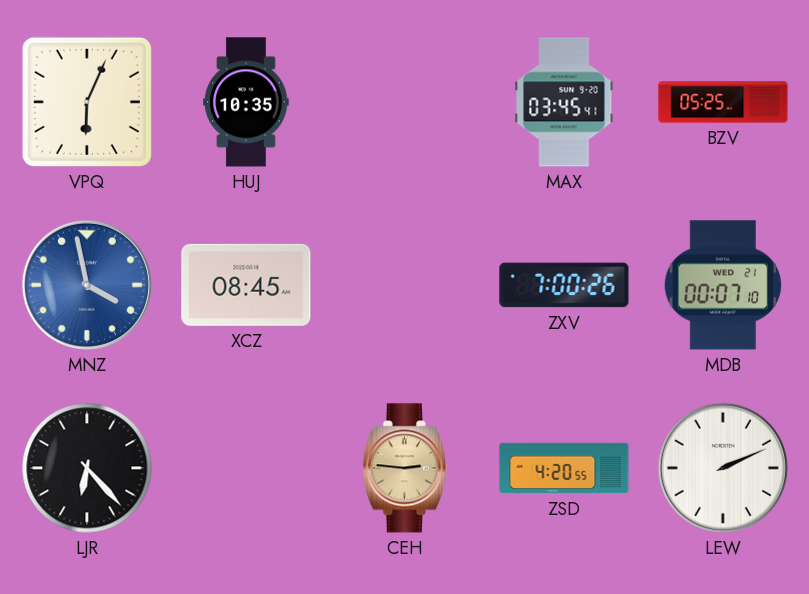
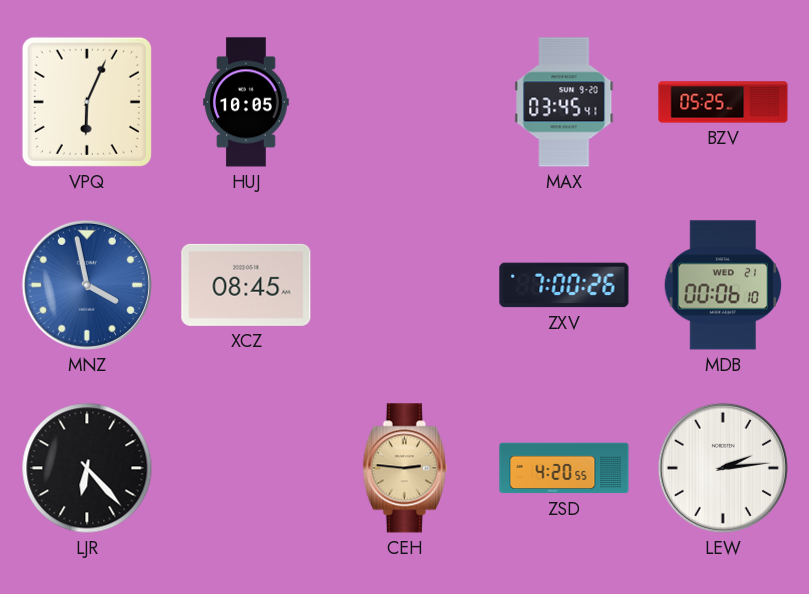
HUJ: 10:35 -> 10:05 (246, 102)
MDB: 00:07 -> 00:06 (723, 285)
LEW: 2:11 -> 2:14 (723, 468)
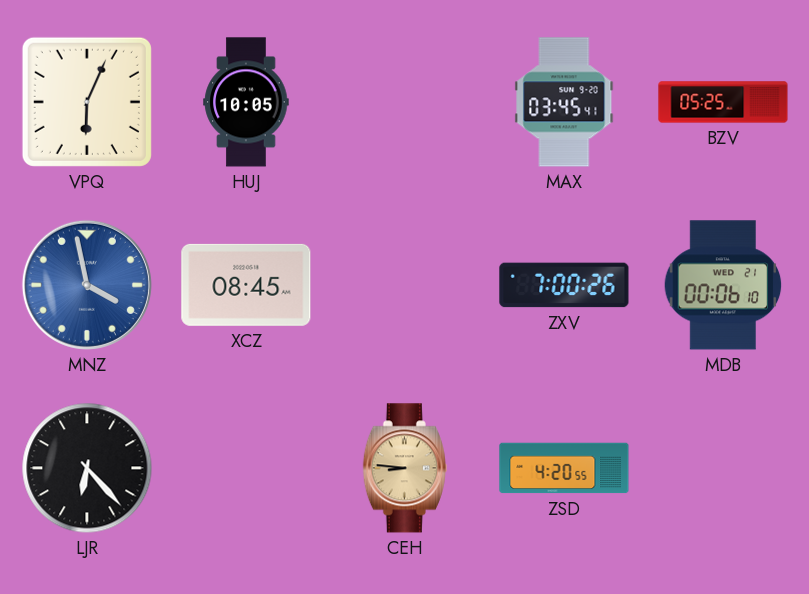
CEH: 2:46 -> 8:46 (405, 468)
LEW: 2:14 -> none (723, 468)
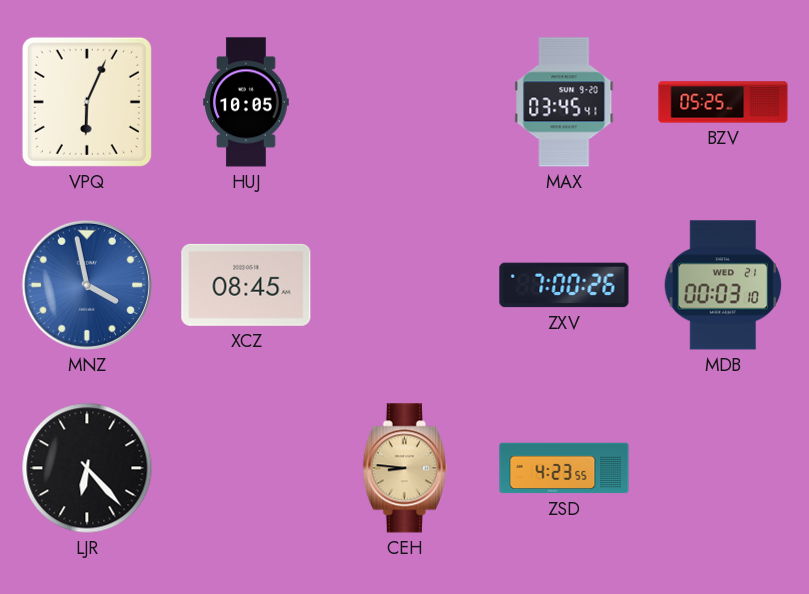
MDB: 00:06 -> 00:03 (723, 285)
ZSD: 4:20 -> 4:23 (564, 468)
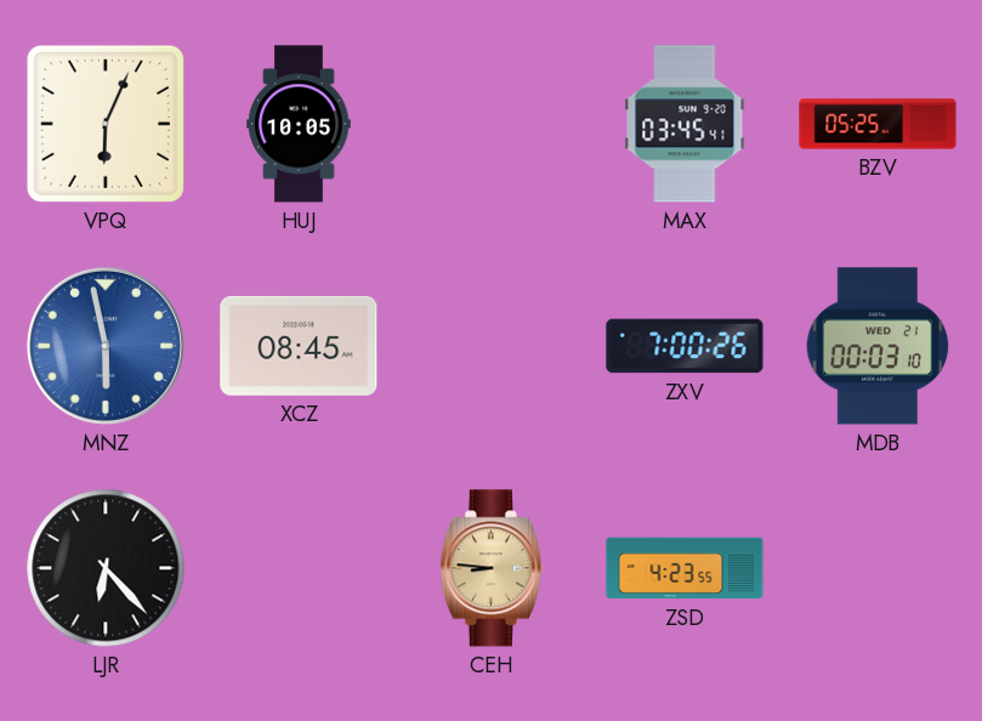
MNZ: 3:58 -> 5:58 (106, 346)
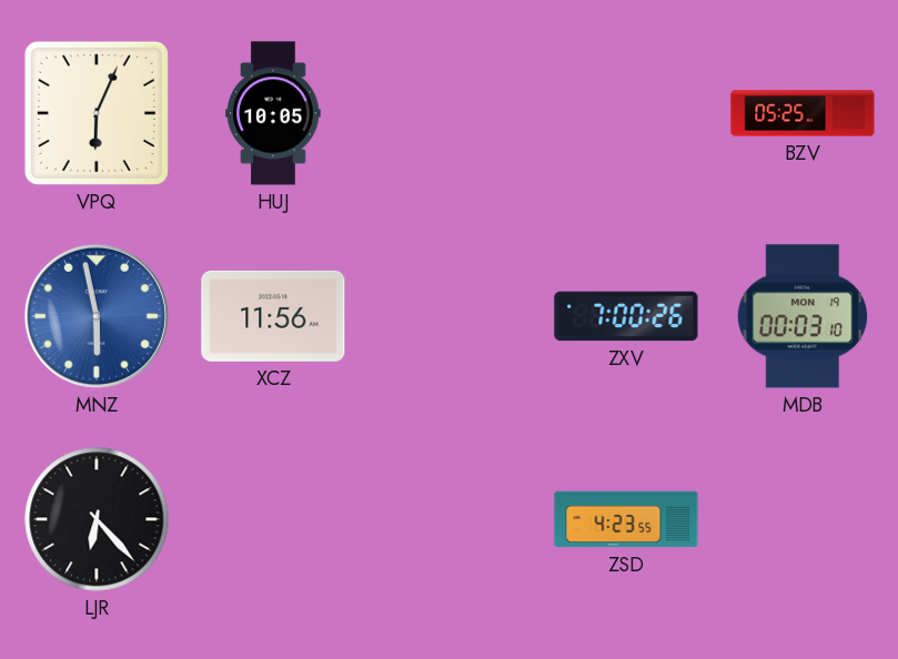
MAX: 03:45 -> none (685, 124)
XCZ: 08:45 -> 11:56 (273, 316)
MDB date: WED 21 -> MON 19 (803, 316)
CEH: 8:46 -> none (492, 568)
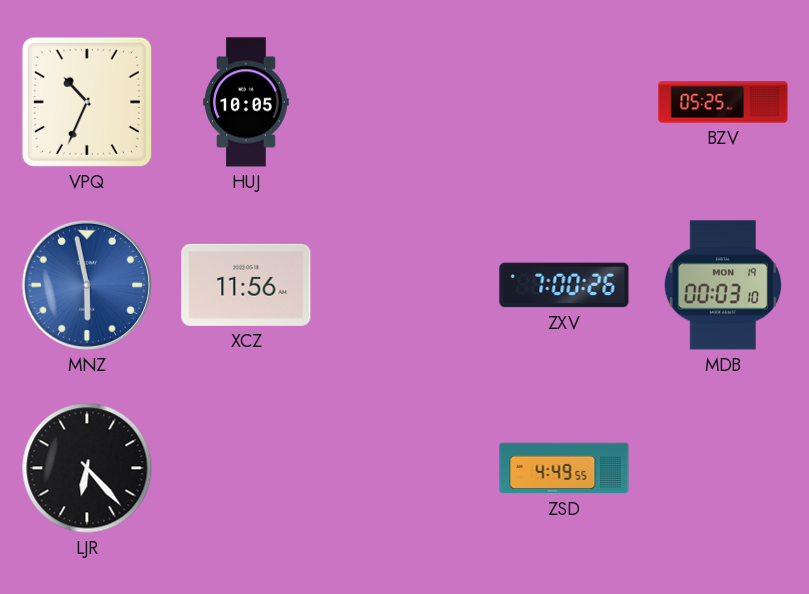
VPQ: 6:04 -> 10:34 (87, 102)
ZSD: 4:23 -> 4:49 (564, 468)
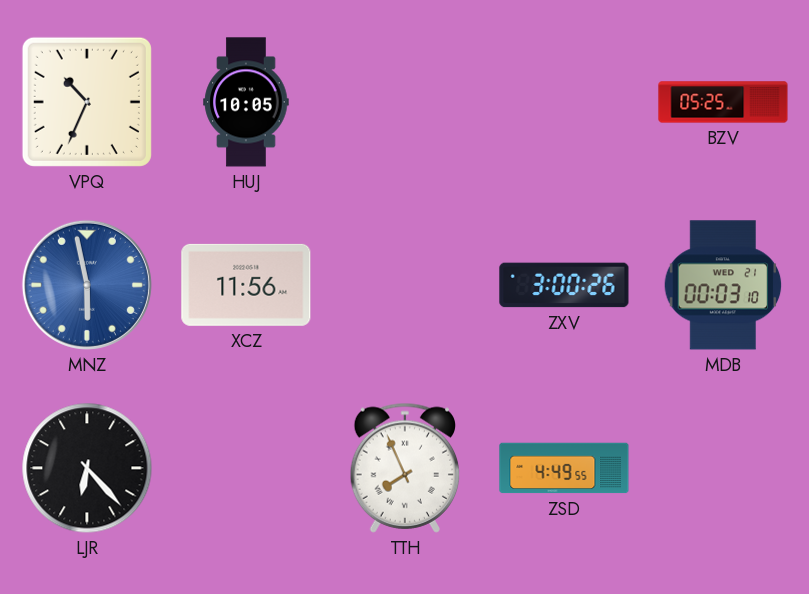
ZXV: 7:00 -> 3:00 (564, 285)
MDB date: MON 19 -> WED 21 (723, 285)
TTH: none -> 7:56 (404, 468)
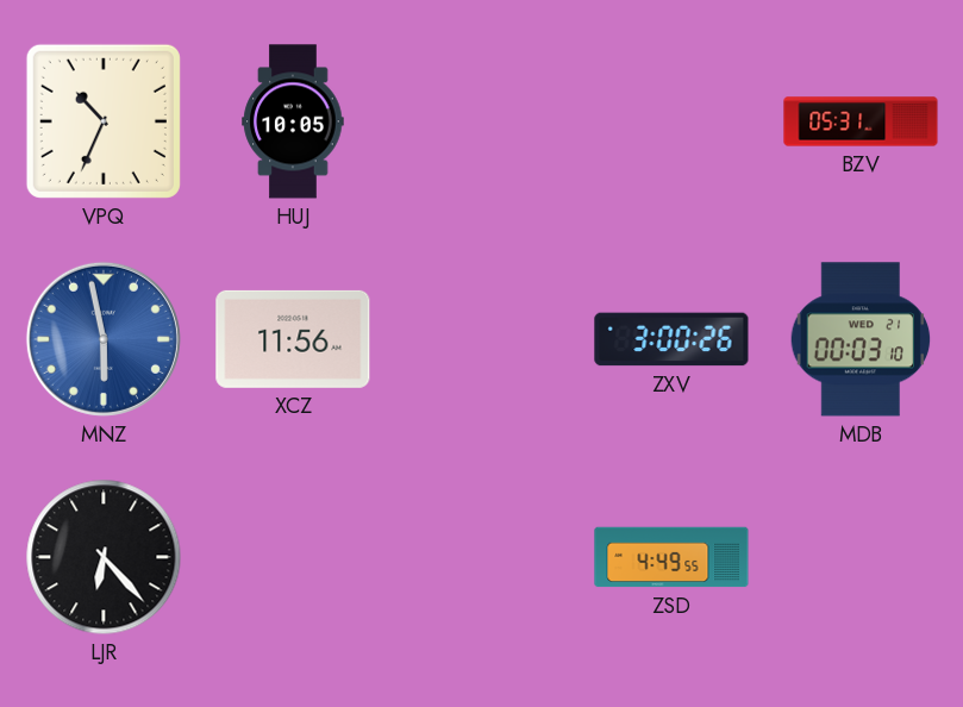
BZV: 05:25 -> 05:31 (861, 121)
TTH: 7:56 -> none (404, 468)
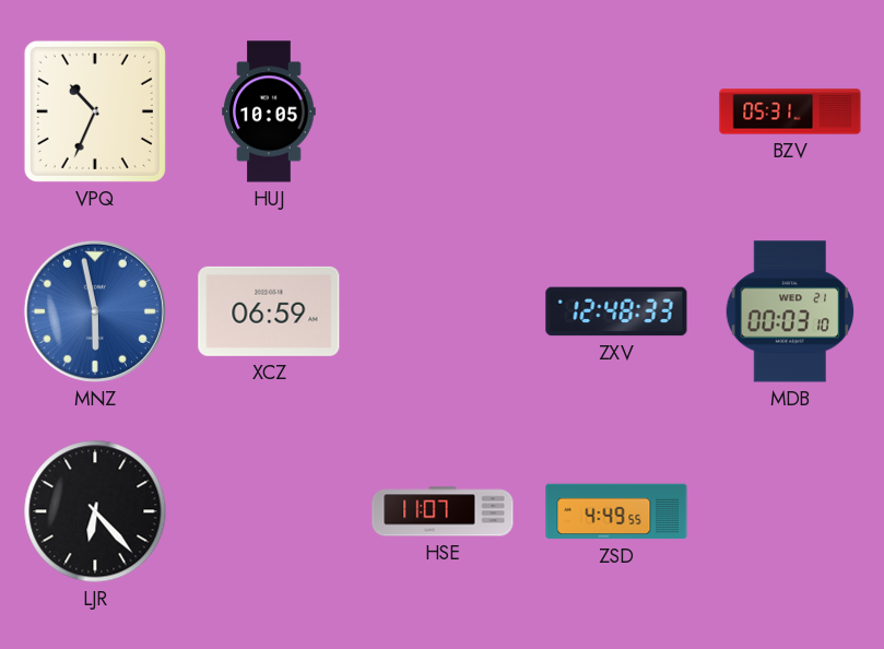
XCZ: 11:56 -> 06:59 (269, 311)
ZXV: 3:00 -> 12:48 (616, 311)
HSE: none -> 11:07 (443, 511)
